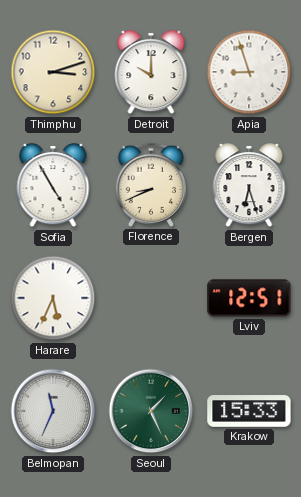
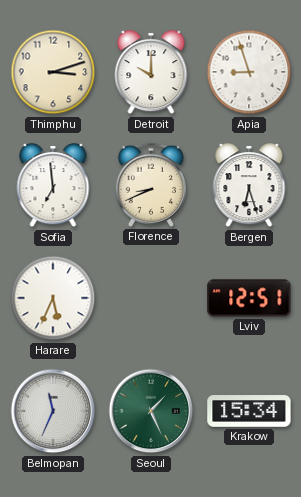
Sofia: 4:55 -> 6:59 (53, 186)
Krakow: 15:33 -> 15:34 (249, 411)
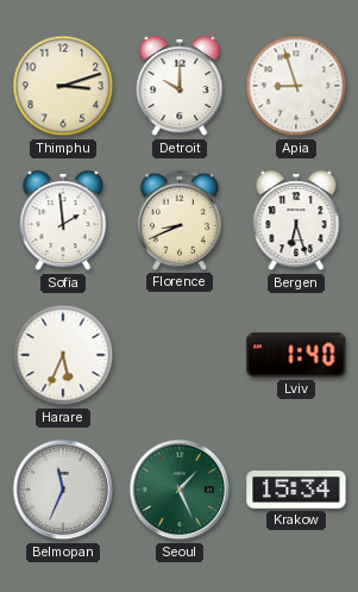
Sofia: 6:59 -> 1:59 (63, 222)
Lviv: 12:51 -> 1:40 (296, 355)
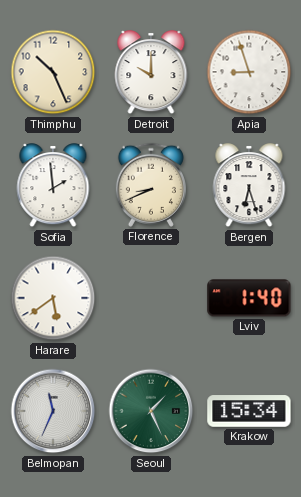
Thimphu: 3:12 -> 10:26 (53, 72)
Harare: 5:34 -> 5:39 (53, 298)
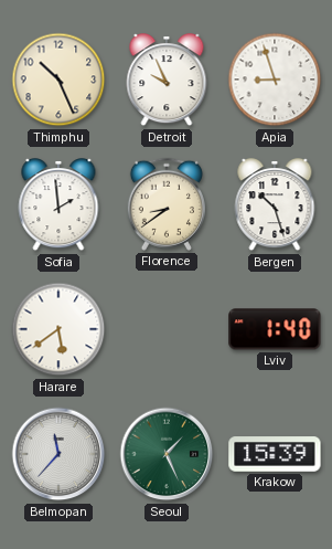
Detroit: 10:00 -> 9:56 (167, 81)
Florence: 8:41 -> 8:39 (167, 204)
Bergen: 6:27 -> 10:27 (275, 205)
Belmopan: 11:34 -> 11:37 (58, 454)
Krakow: 15:34 -> 15:39 (275, 454)
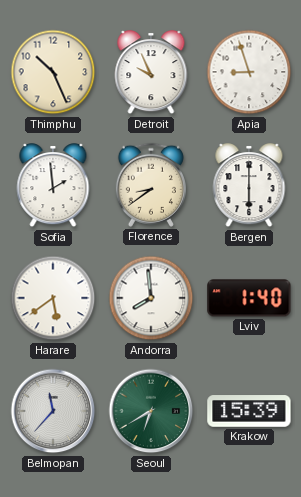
Bergen: 10:27 -> 6:00 (249, 186)
Andorra: none -> 7:59 (151, 298)
Seoul: 1:26 -> 6:40 (151, 411)
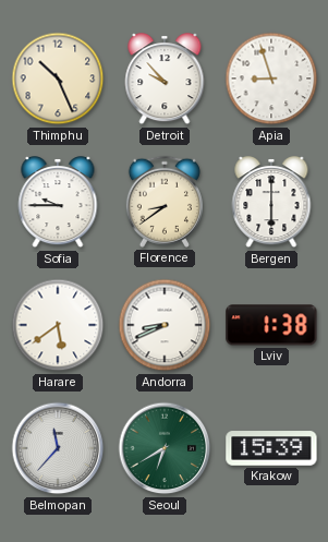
Detroit: 9:56 -> 9:53 (165, 80)
Sofia: 1:59 -> 9:45 (58, 203)
Andorra: 7:59 -> 8:41 (165, 325)
Lviv: 1:40 -> 1:38 (271, 325)
